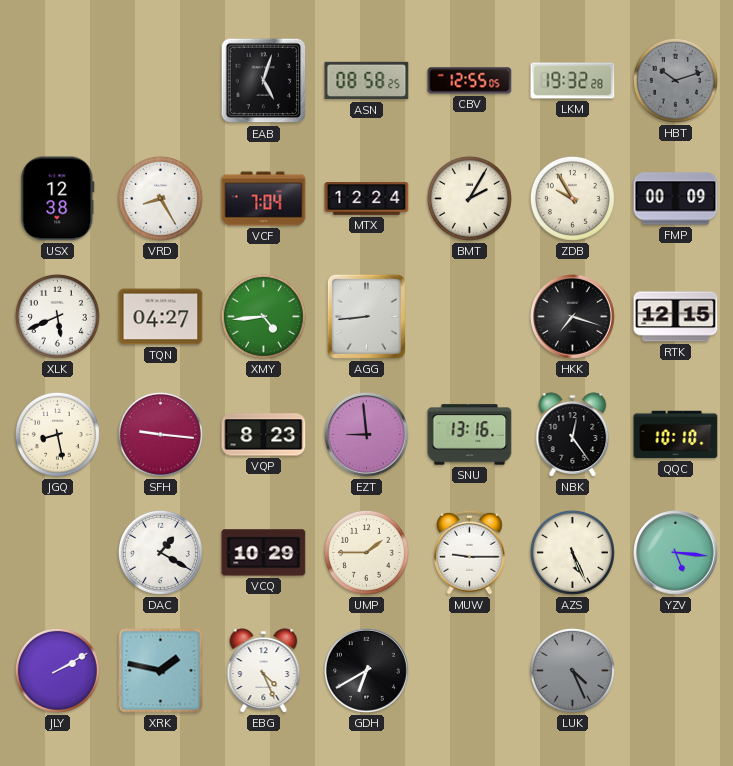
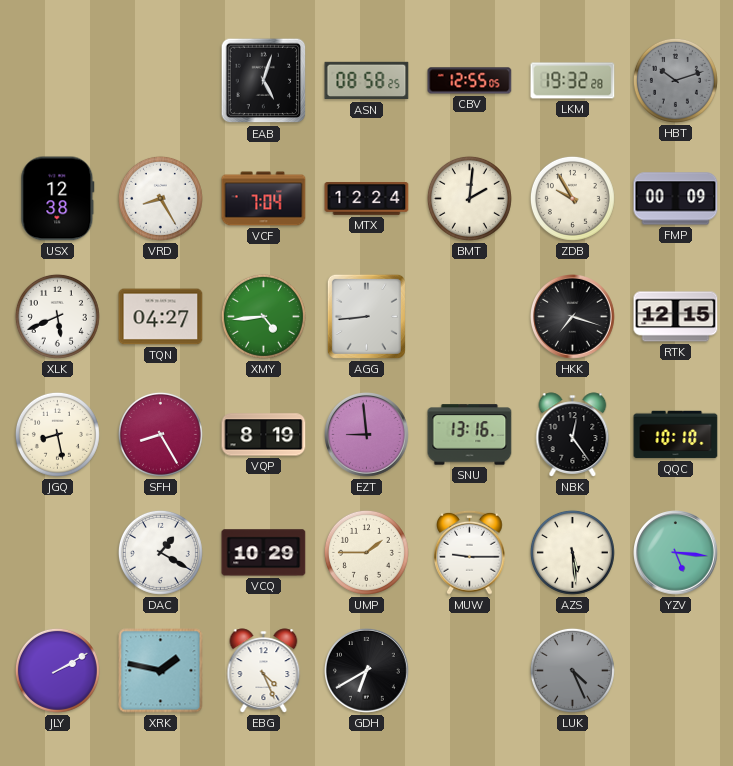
BMT: 2:05 -> 2:01 (469, 198)
SFH: 9:16 -> 8:25 (160, 434)
VQP: 8:23 -> 8:19 (264, 435)
AZS: 5:26 -> 5:29 (572, 552)
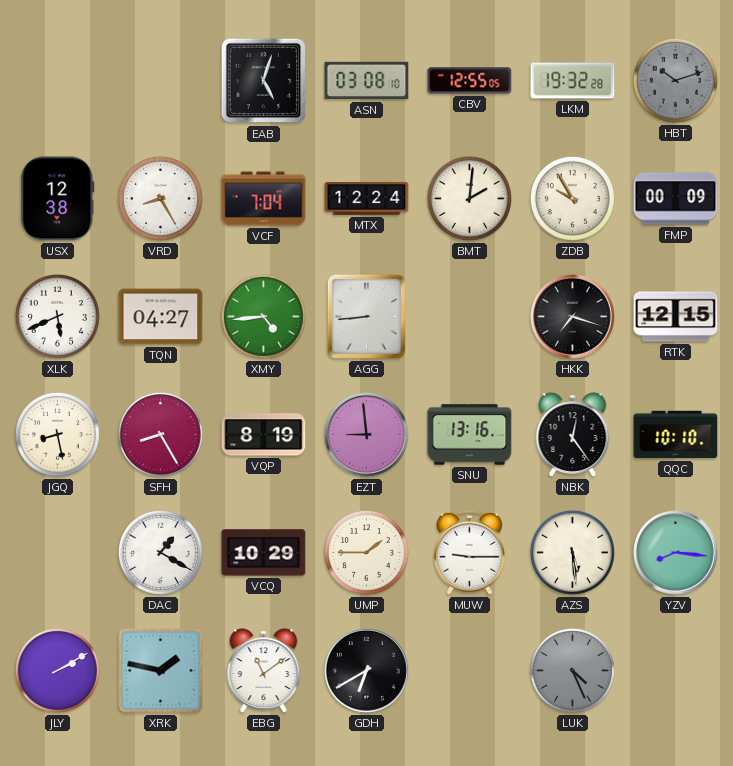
ASN: 08:58 -> 03:08 (367, 81)
YZV: 5:16 -> 8:16 (676, 553)
EBG: 4:26 -> 11:09 (264, 671)
